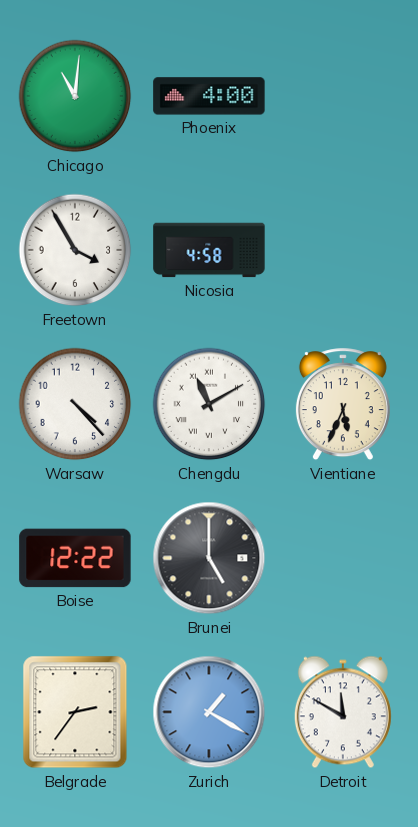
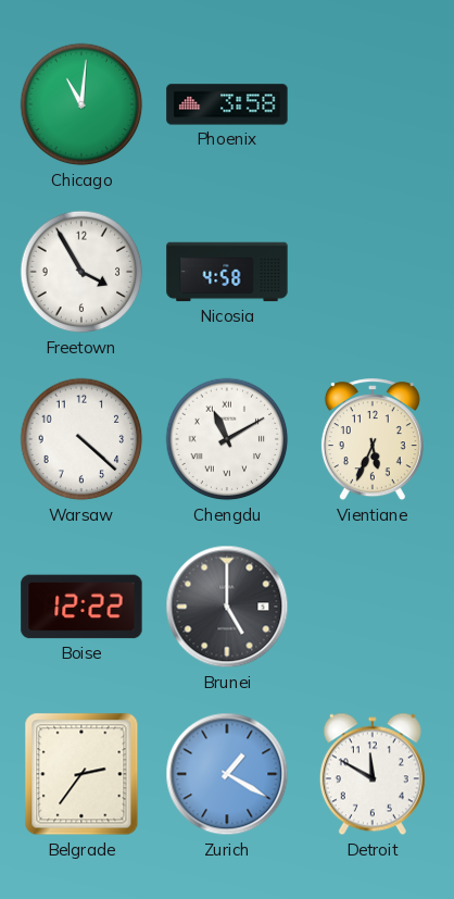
Phoenix: 4:00 -> 3:58 (227, 104)
Warsaw: 4:23 -> 4:22 (81, 439)
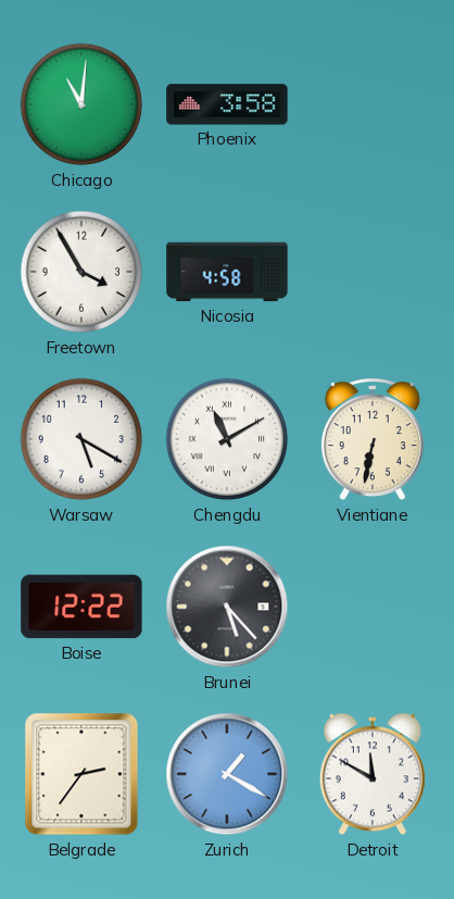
Warsaw: 4:22 -> 5:20 (81, 439)
Vientiane: 5:34 -> 6:32 (373, 440)
Brunei: 5:00 -> 5:23 (227, 607)
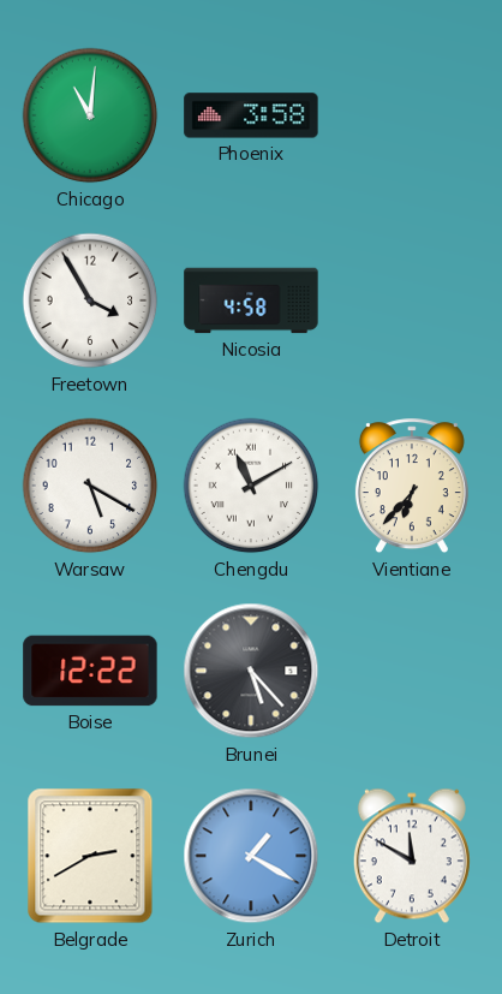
Vientiane: 6:32 -> 6:37 (412, 487)
Belgrade: 2:36 -> 2:40 (90, 856)
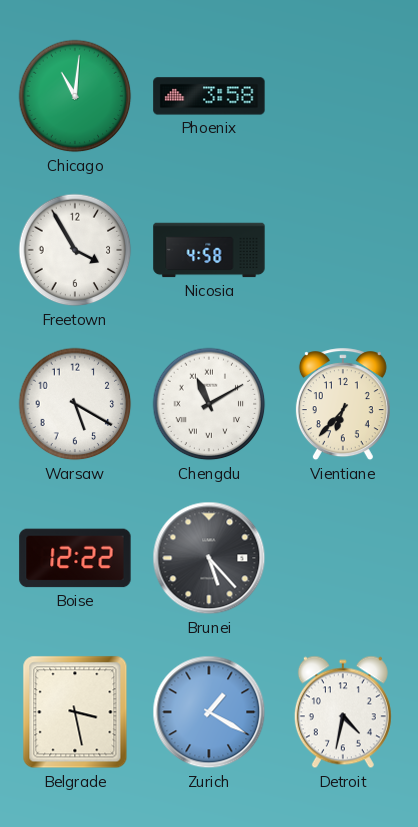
Belgrade: 2:40 -> 3:28 (75, 712)
Detroit: 11:50 -> 4:32 (343, 712)
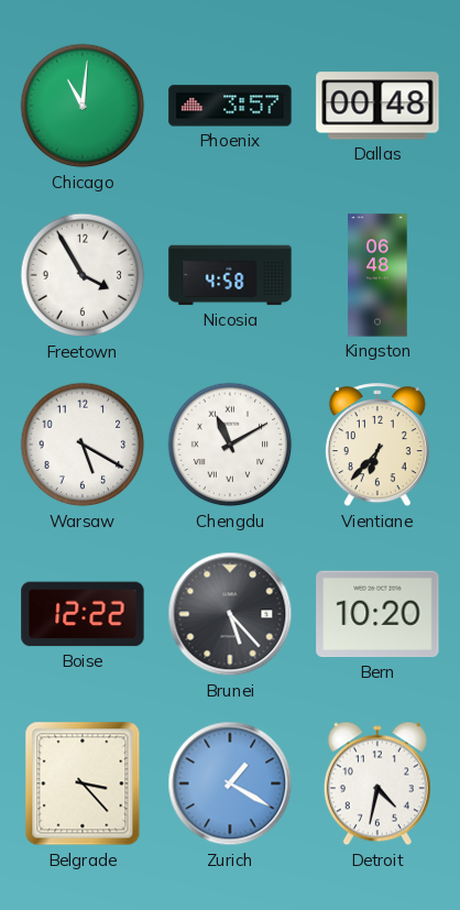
Phoenix: 3:58 -> 3:57 (230, 106)
Dallas: none -> 00:48 (377, 106)
Kingston: none -> 06:48 (377, 275)
Bern: none -> 10:20 (377, 614)
Belgrade: 3:28 -> 3:23 (83, 783)
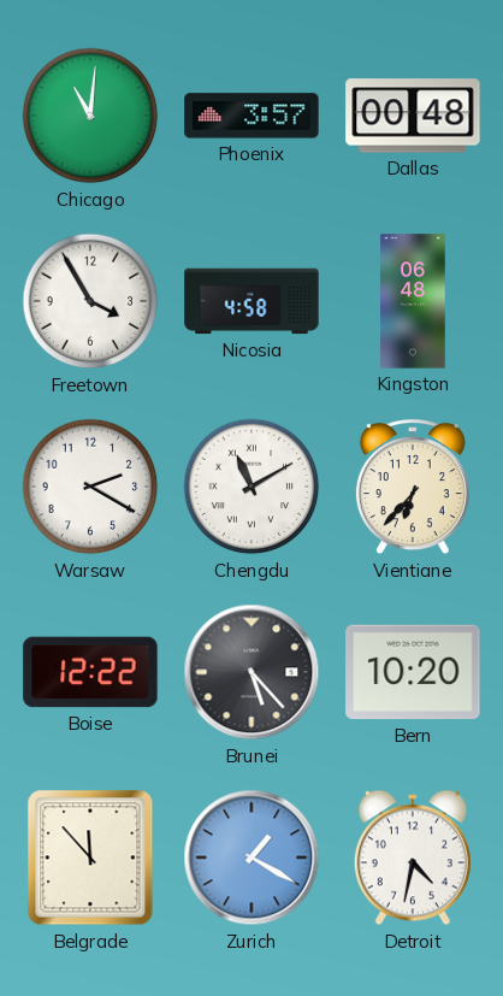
Warsaw: 5:20 -> 2:20 (90, 487)
Belgrade: 3:23 -> 11:53 (90, 857)
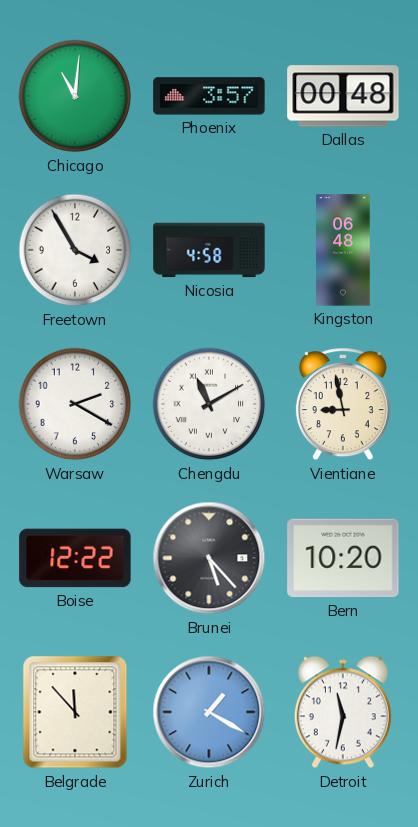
Vientiane: 6:37 -> 8:58 (343, 405)
Detroit: 4:32 -> 11:32 (343, 712)
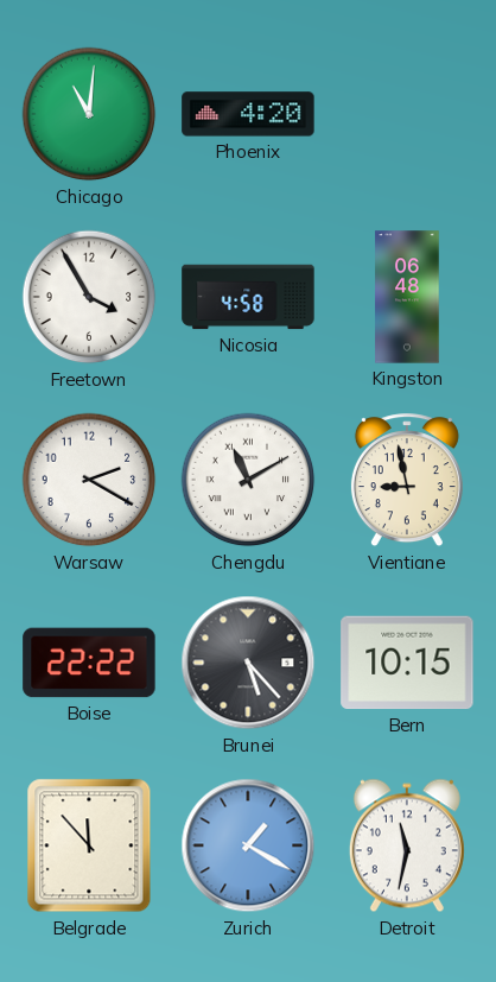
Phoenix: 3:57 -> 4:20 (248, 114)
Dallas: 00:48 -> none (343, 96)
Boise: 12:22 -> 22:22 (89, 663)
Bern: 10:20 -> 10:15 (407, 663)
